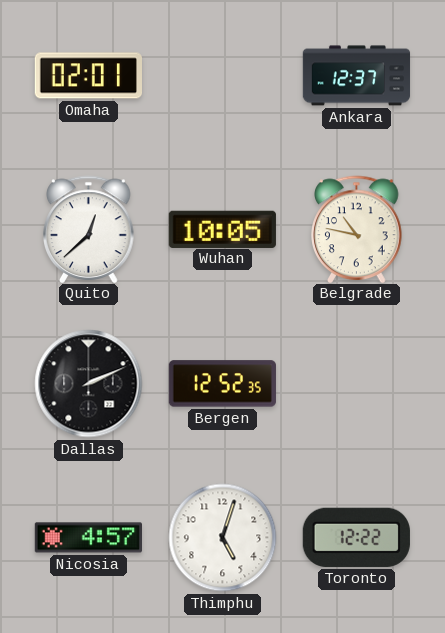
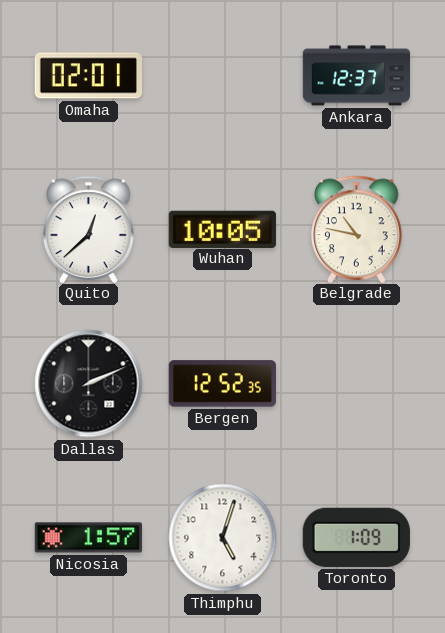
Nicosia: 4:57 -> 1:57 (88, 538)
Toronto: 12:22 -> 1:09 (356, 537)
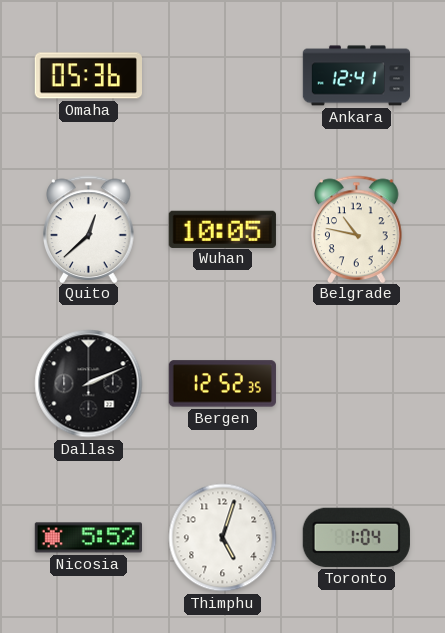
Omaha: 02:01 -> 05:36 (88, 76)
Ankara: 12:37 -> 12:41 (357, 76)
Nicosia: 1:57 -> 5:52 (88, 538)
Toronto: 1:09 -> 1:04 (356, 537)
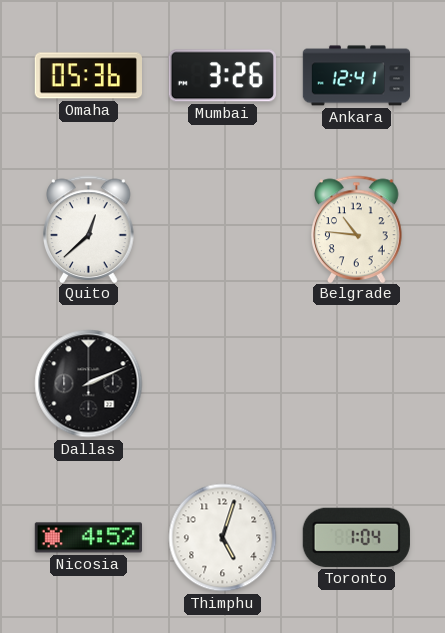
Mumbai: none -> 3:26 (222, 76)
Wuhan: 10:05 -> none (222, 229)
Belgrade: 10:47 -> 10:46 (357, 229)
Bergen: 12:52 -> none (222, 384)
Nicosia: 5:52 -> 4:52 (88, 538)
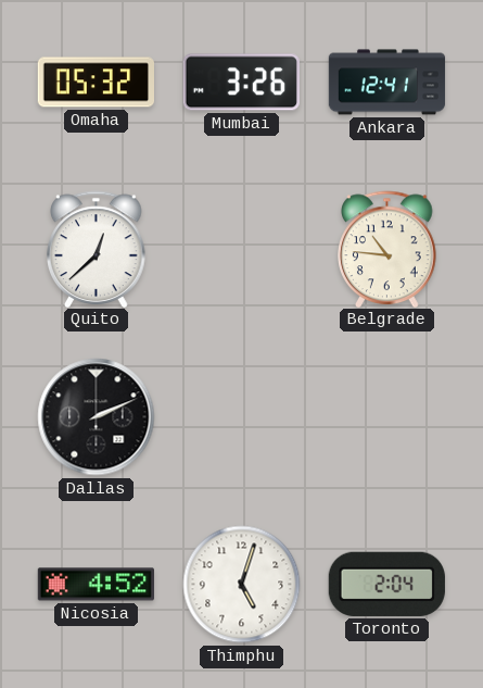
Omaha: 05:36 -> 05:32 (96, 83)
Toronto: 1:04 -> 2:04 (386, 584)
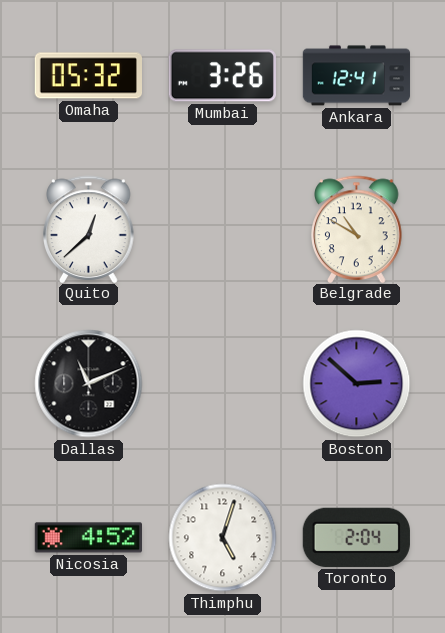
Belgrade: 10:46 -> 10:50 (357, 229)
Dallas: 2:11 -> 11:11 (89, 384)
Boston: none -> 2:52 (357, 384)
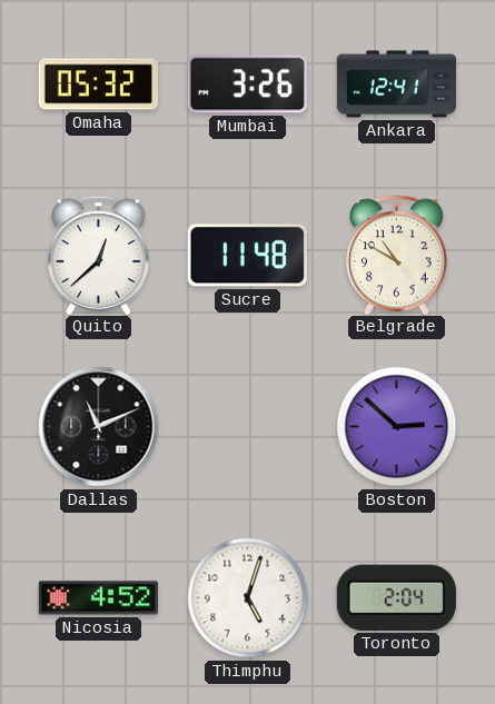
Sucre: none -> 11:48 (247, 256)
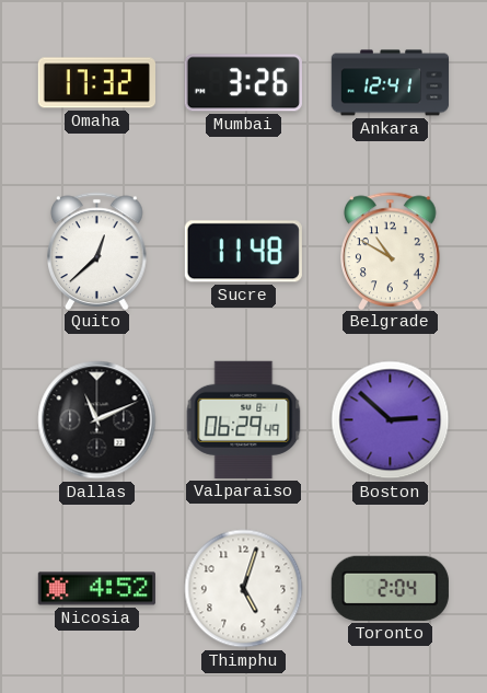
Omaha: 05:32 -> 17:32 (96, 83)
Valparaiso: none -> 06:29 (244, 419)
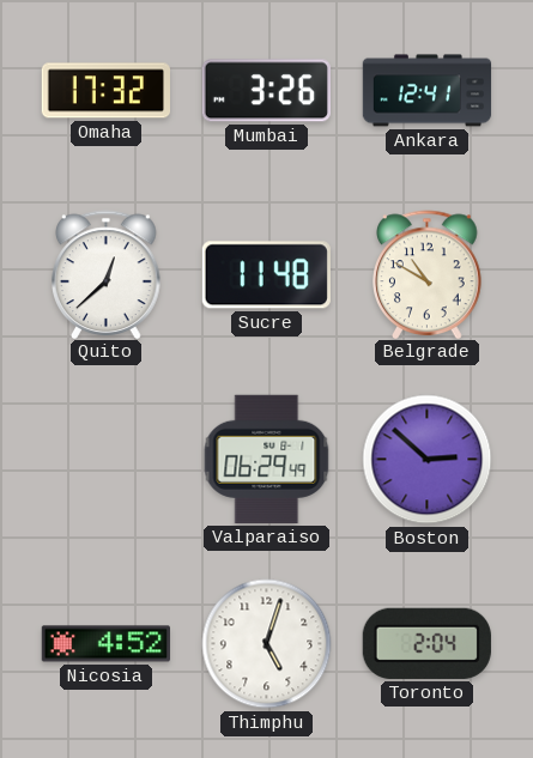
Dallas: 11:11 -> none (97, 420)
